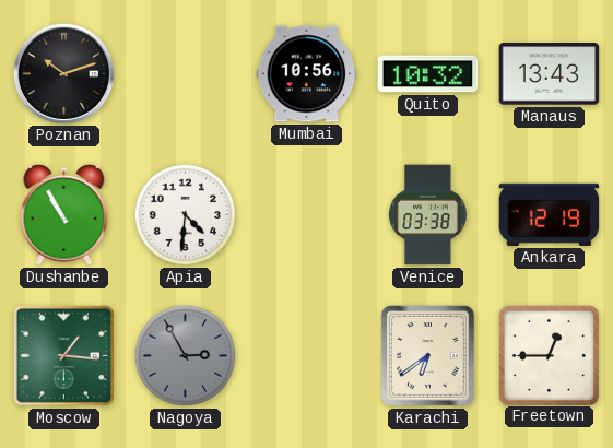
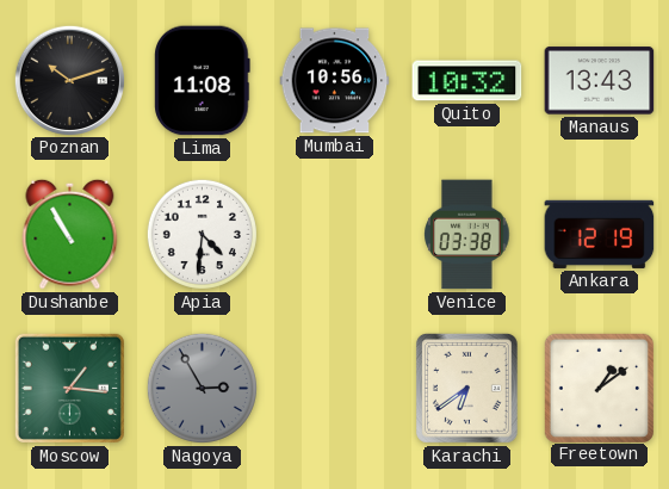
Lima: none -> 11:08 (203, 81)
Freetown: 12:45 -> 1:09 (599, 388)
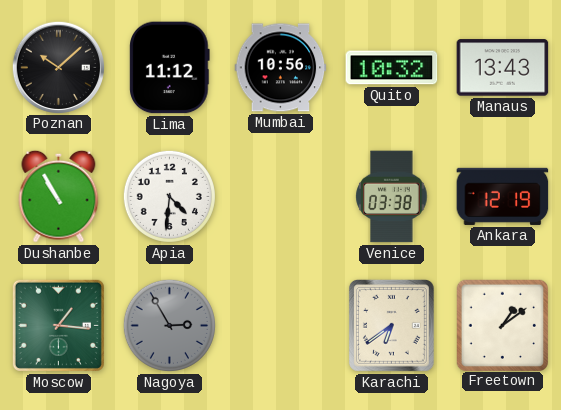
Poznan: 10:12 -> 10:08 (58, 67)
Lima: 11:08 -> 11:12 (170, 68)
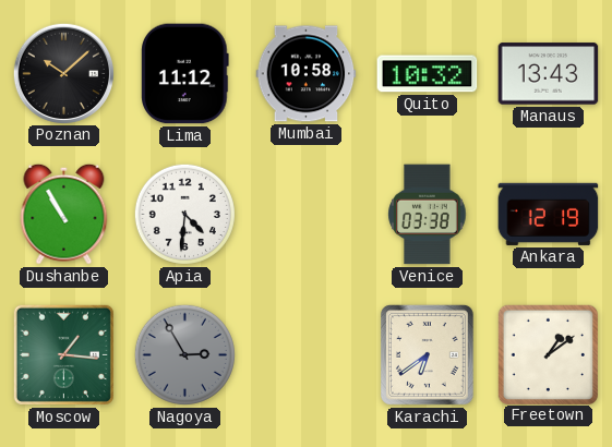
Mumbai: 10:56 -> 10:58 (307, 74)
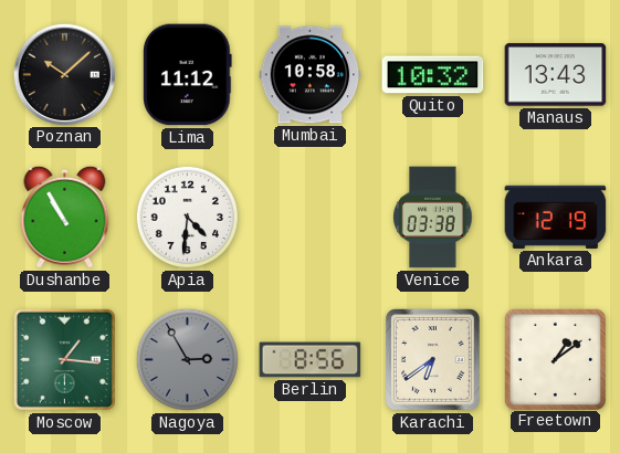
Berlin: none -> 8:56 (311, 360)
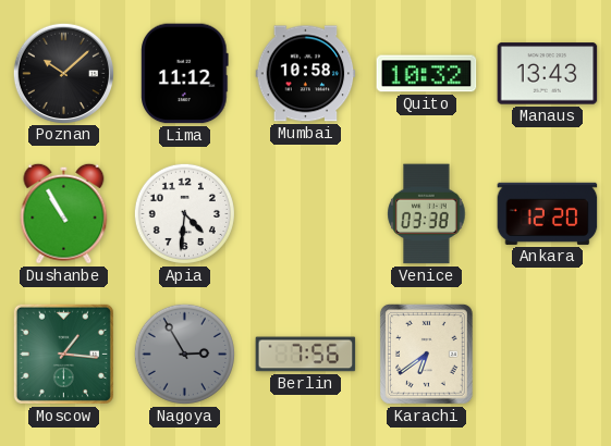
Ankara: 12:19 -> 12:20 (548, 213)
Berlin: 8:56 -> 7:56 (306, 355)
Freetown: 1:09 -> none (555, 359)
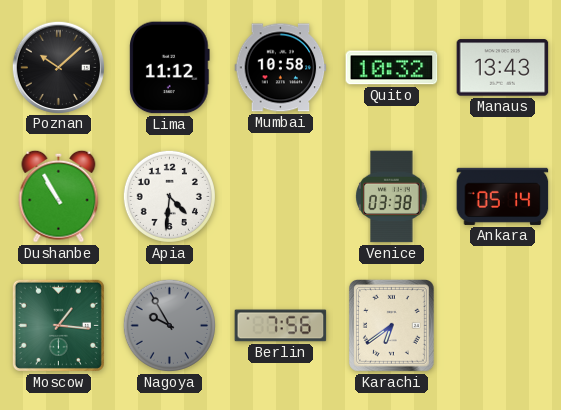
Ankara: 12:20 -> 05:14 (503, 196)
Nagoya: 2:55 -> 9:55 (169, 325)
